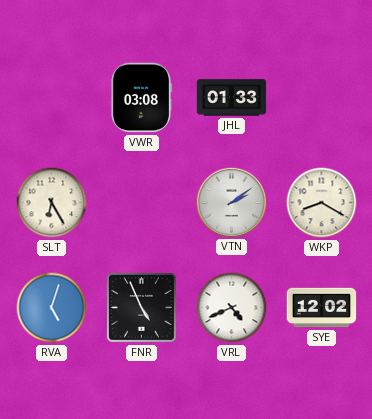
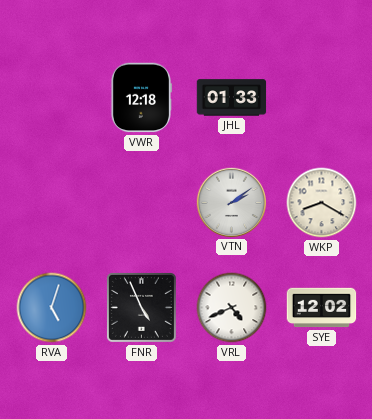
VWR: 03:08 -> 12:18 (141, 98)
SLT: 6:25 -> none (52, 203)
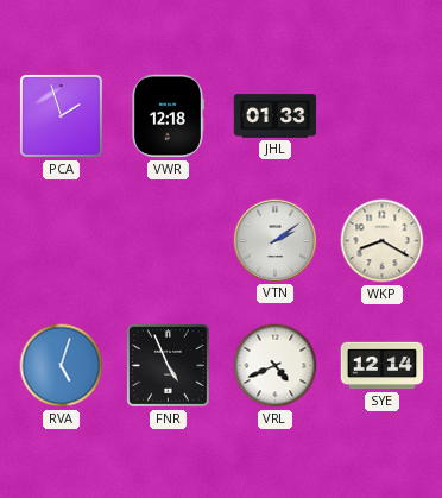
PCA: none -> 1:57 (61, 115)
SYE: 12:02 -> 12:14 (383, 366)
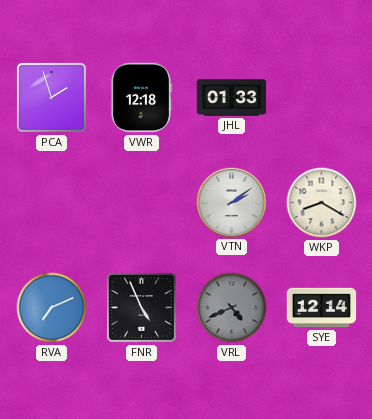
RVA: 5:03 -> 7:11 (52, 308)
VRL dial: white -> grey (232, 308)
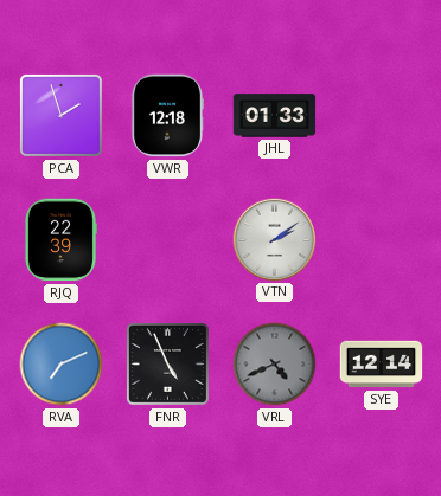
RJQ: none -> 22:39 (62, 240)
WKP: 8:20 -> none (322, 203)
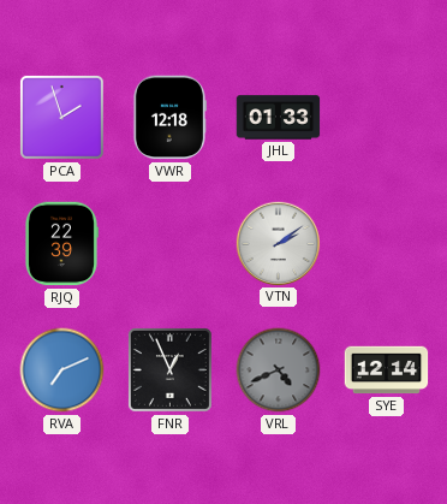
FNR: 4:56 -> 12:56 (169, 369)
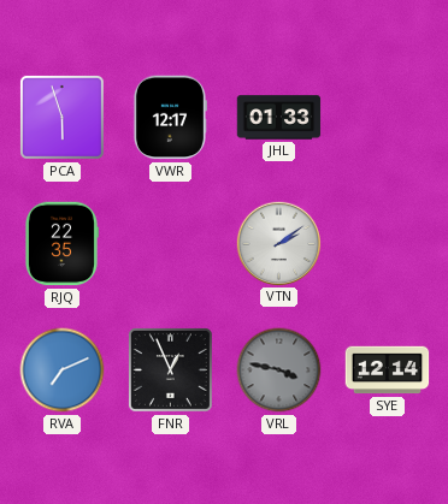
PCA: 1:57 -> 5:57 (61, 117)
VWR: 12:18 -> 12:17 (170, 118)
RJQ: 22:39 -> 22:35 (63, 244)
VRL: 4:41 -> 3:47 (279, 370)
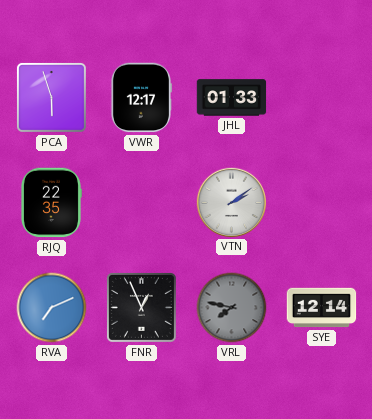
VRL: 3:47 -> 7:47 (232, 308)
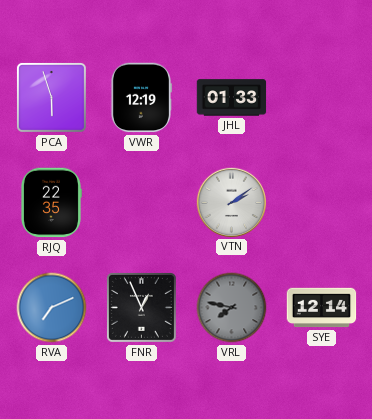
VWR: 12:17 -> 12:19 (141, 98)
